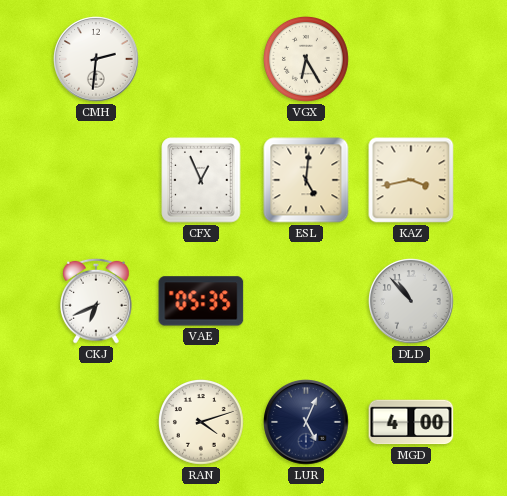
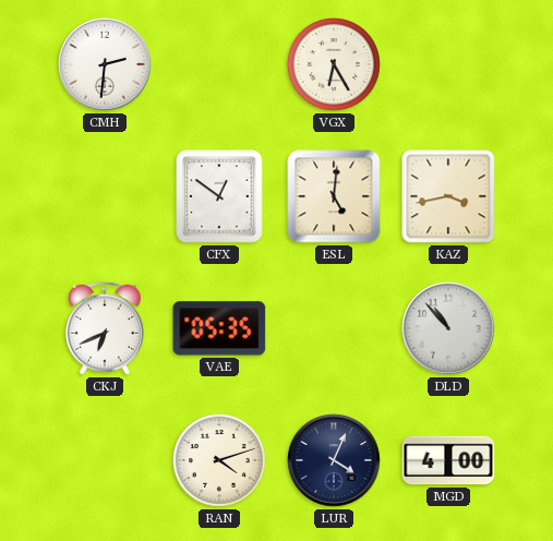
CFX: 12:56 -> 12:51 (219, 196)
LUR: 5:04 -> 4:04 (334, 460)
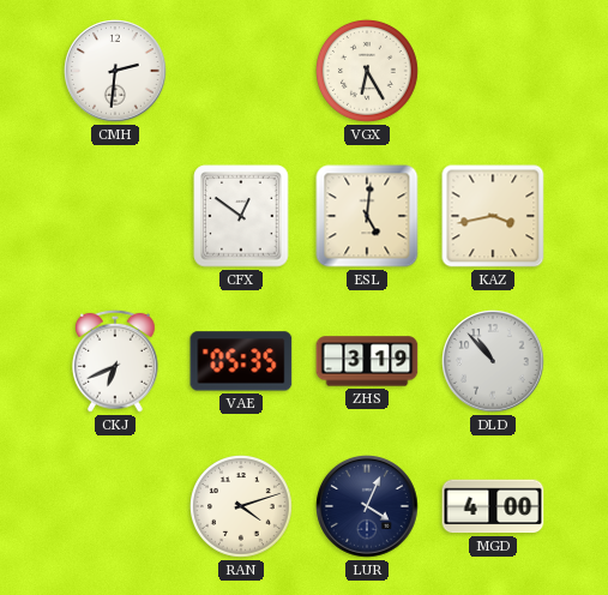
ZHS: none -> 3:19 (367, 361)
